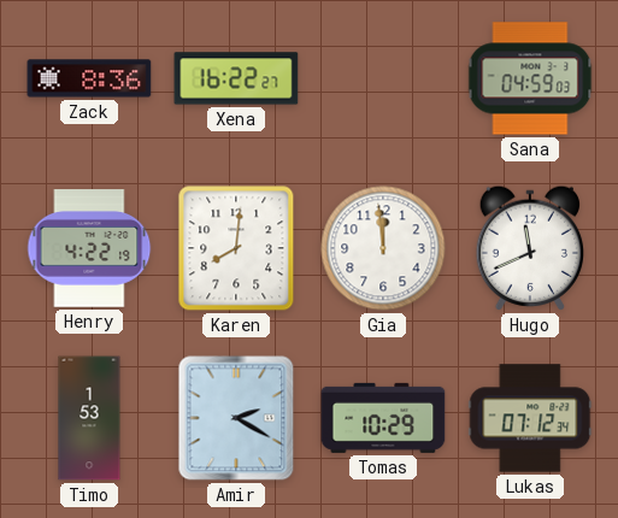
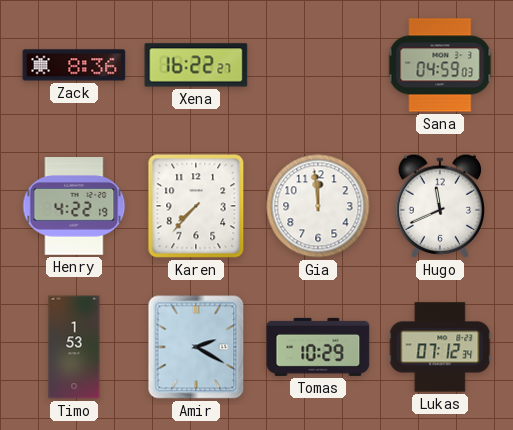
Karen: 8:01 -> 7:37 (196, 206)
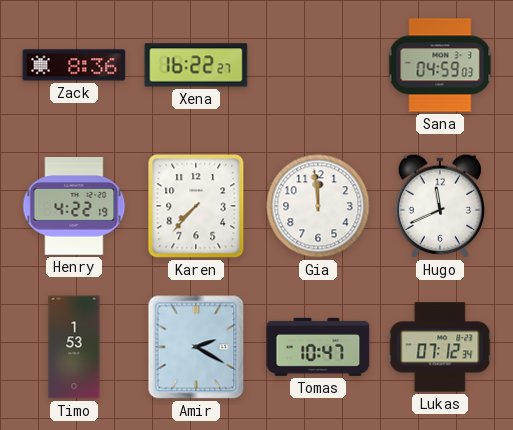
Tomas: 10:29 -> 10:47 (318, 347)
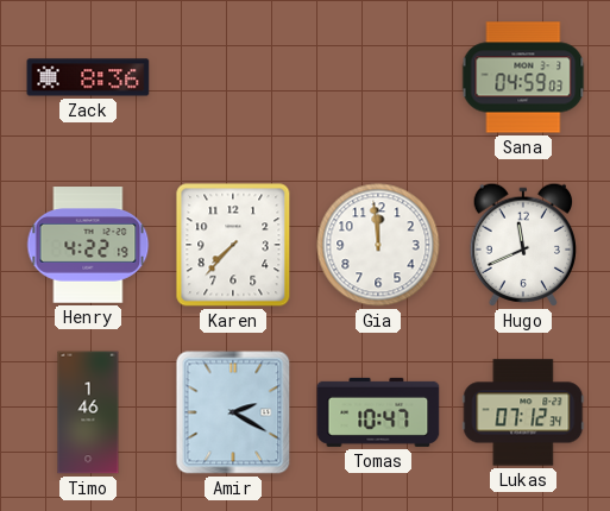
Xena: 16:22 -> none (196, 65)
Timo: 1:53 -> 1:46 (88, 412)
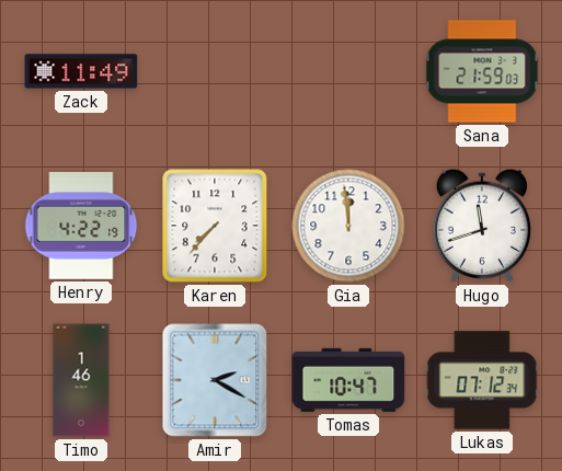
Zack: 8:36 -> 11:49 (81, 71)
Sana: 04:59 -> 21:59 (482, 71)
Hugo: 11:41 -> 11:42 (482, 226)
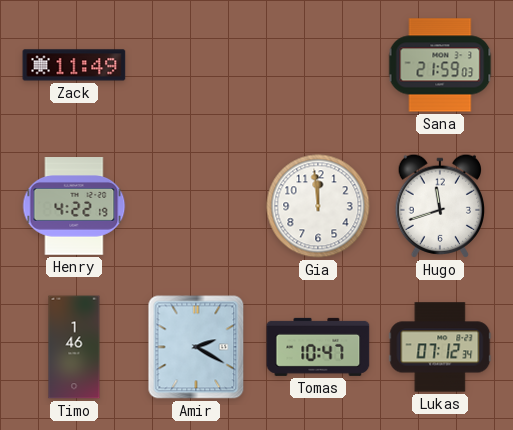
Karen: 7:37 -> none (215, 226)
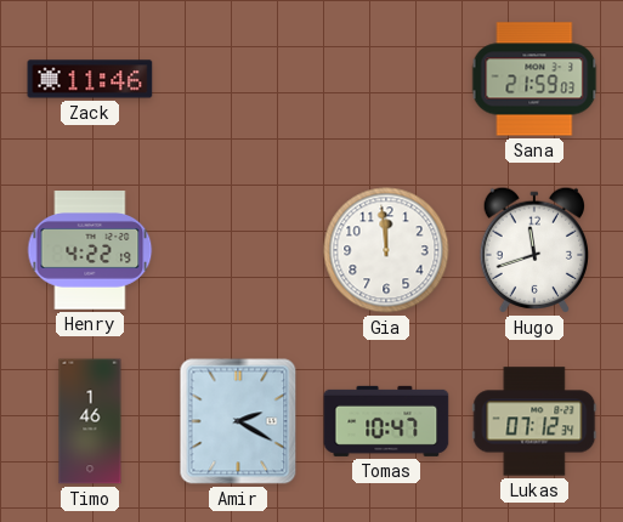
Zack: 11:49 -> 11:46 (90, 79)
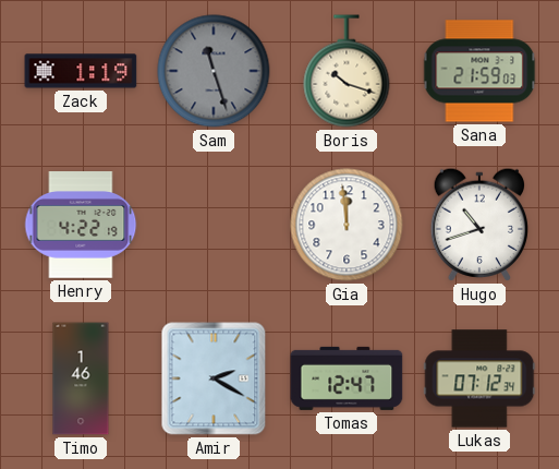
Zack: 11:46 -> 1:19 (81, 71)
Sam: none -> 11:27 (214, 71)
Boris: none -> 10:18 (347, 71)
Hugo: 11:42 -> 10:42 (479, 225)
Tomas: 10:47 -> 12:47 (347, 378)
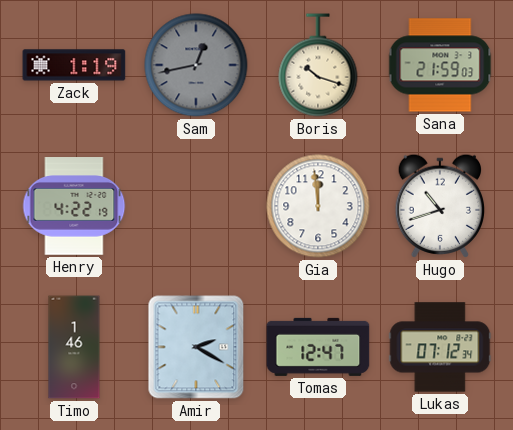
Sam: 11:27 -> 12:43 (196, 65)
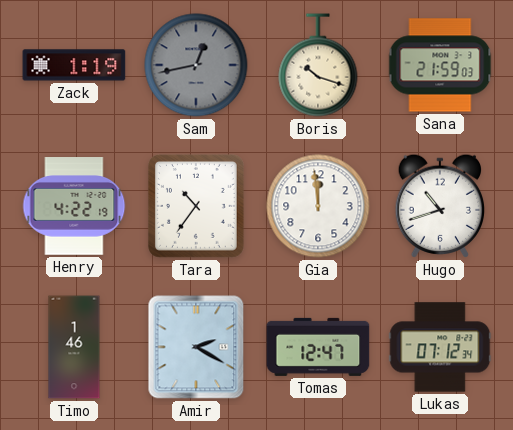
Tara: none -> 10:36 (196, 206)
